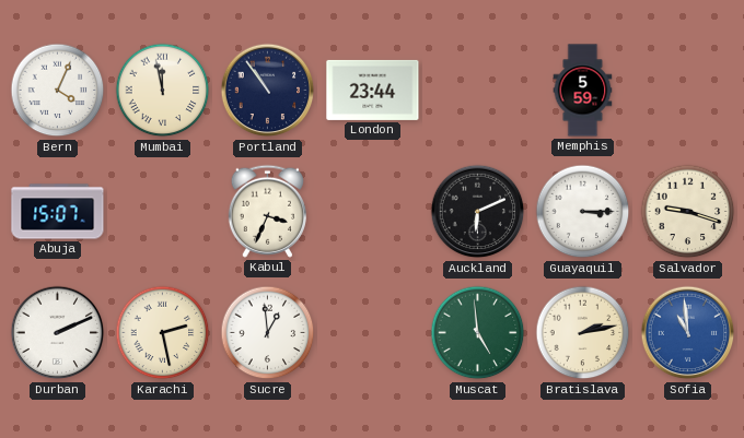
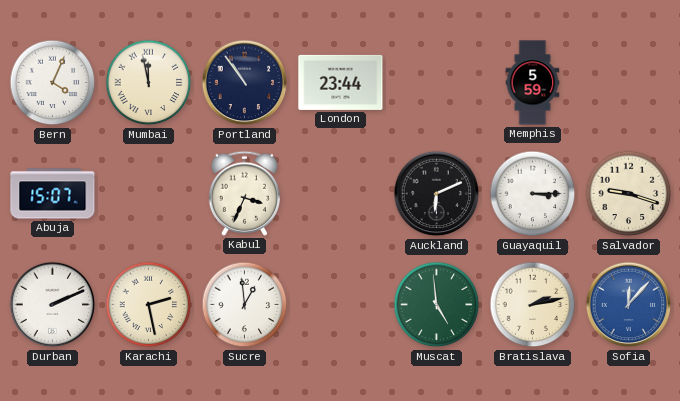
Sofia: 10:59 -> 12:07 (629, 305)
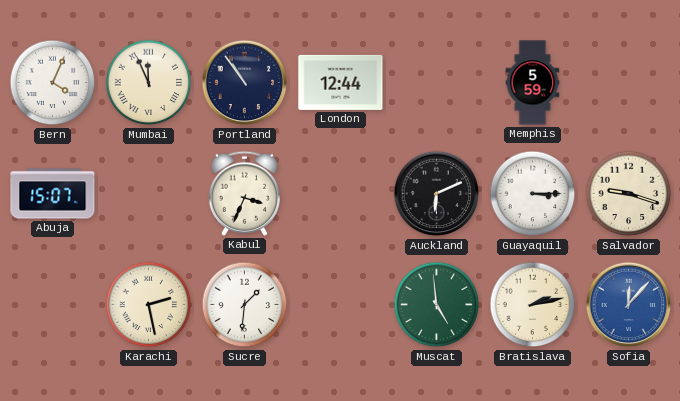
Mumbai: 11:58 -> 11:56 (149, 83)
London: 23:44 -> 12:44 (341, 82)
Durban: 2:11 -> none (53, 305)
Sucre: 12:59 -> 1:31 (245, 305)
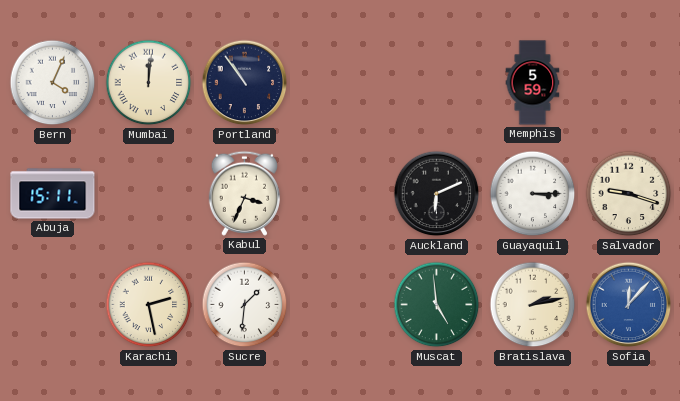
Mumbai: 11:56 -> 12:01 (149, 83)
London: 12:44 -> none (341, 82)
Abuja: 15:07 -> 15:11 (53, 194)
